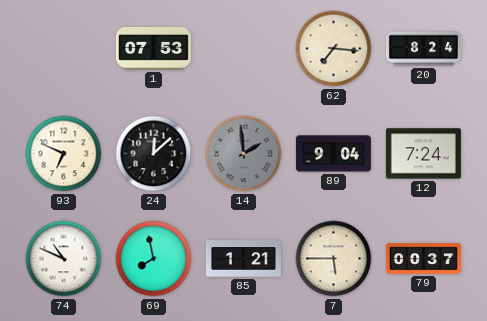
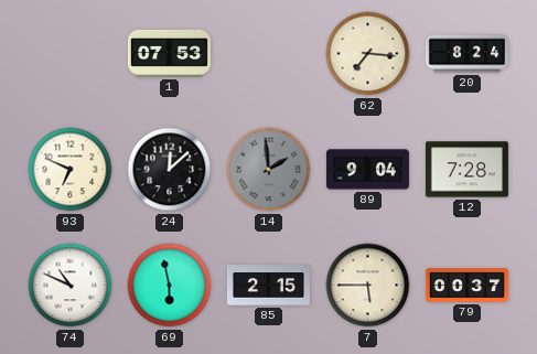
12: 7:24 -> 7:28 (466, 170)
69: 7:58 -> 5:58 (170, 286)
85: 1:21 -> 2:15 (268, 286)
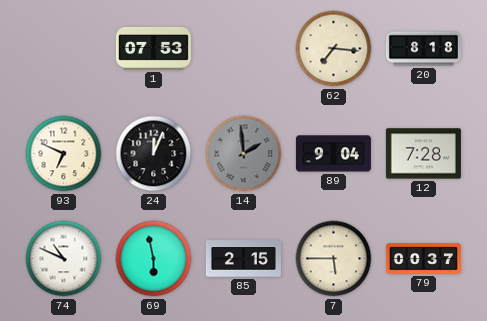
20: 8:24 -> 8:18 (423, 49)
24: 12:08 -> 12:04 (154, 154)
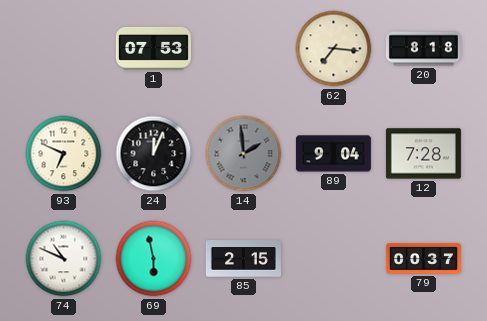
7: 5:45 -> none (334, 259)
